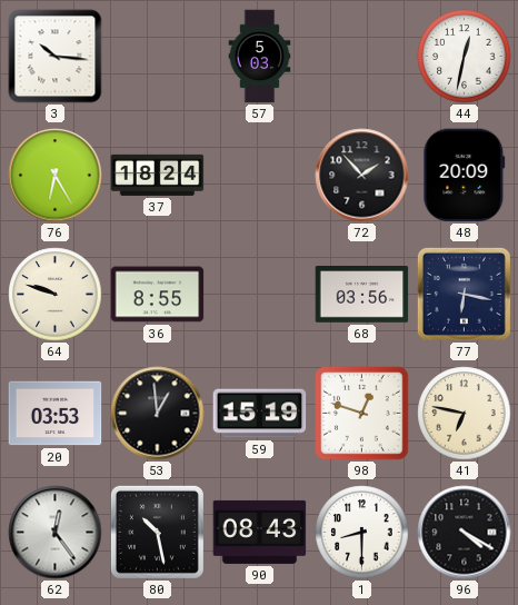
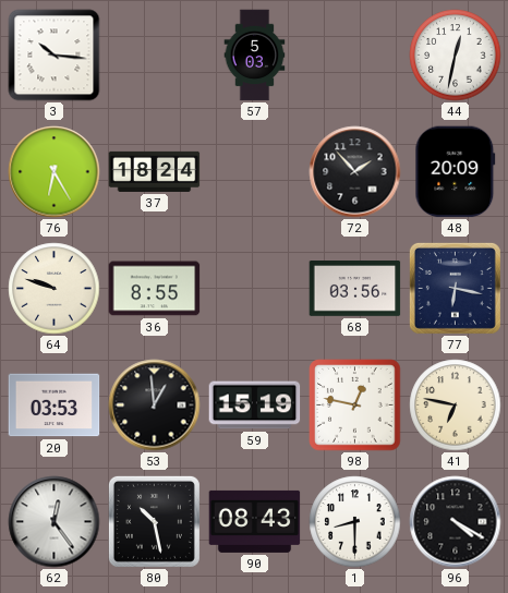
98: 12:48 -> 12:47 (355, 406)
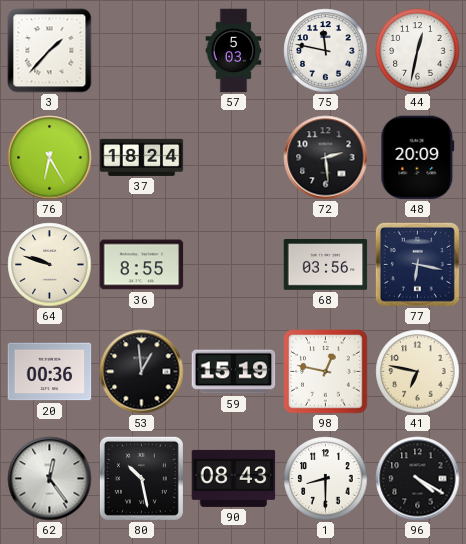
3: 10:16 -> 1:37 (50, 51)
75: none -> 11:47 (326, 51)
72: 1:53 -> 2:29 (326, 158)
20: 03:53 -> 00:36 (50, 372)
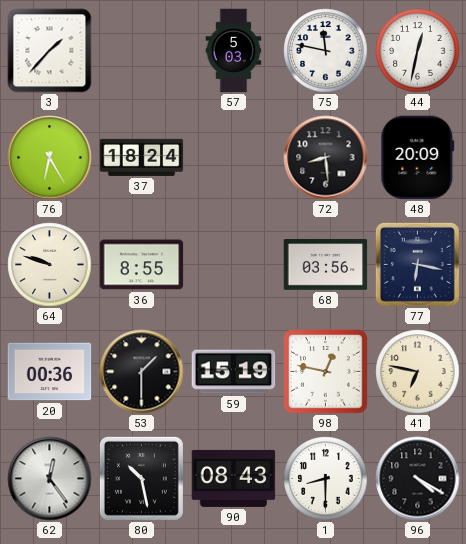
72: 2:29 -> 8:29 (326, 158)
53: 12:59 -> 1:30 (142, 372)
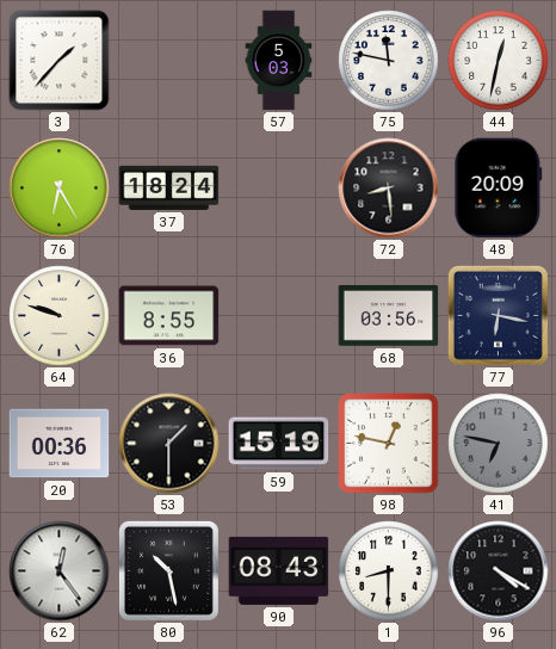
41 dial: cream -> grey (499, 444)
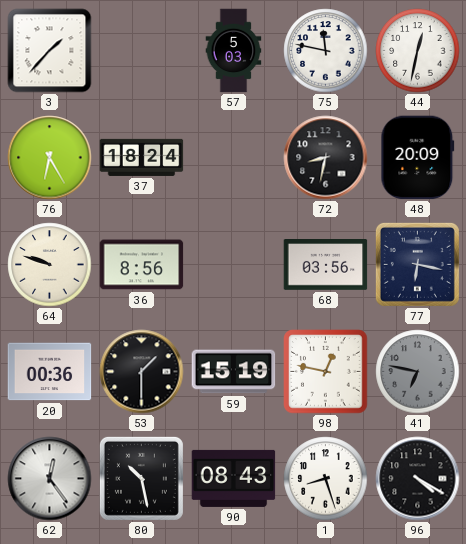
72: 8:29 -> 8:32 (326, 158)
36: 8:55 -> 8:56 (142, 265)
1: 8:30 -> 8:27 (326, 479)
